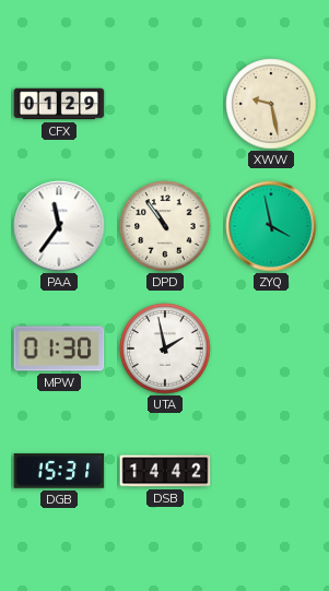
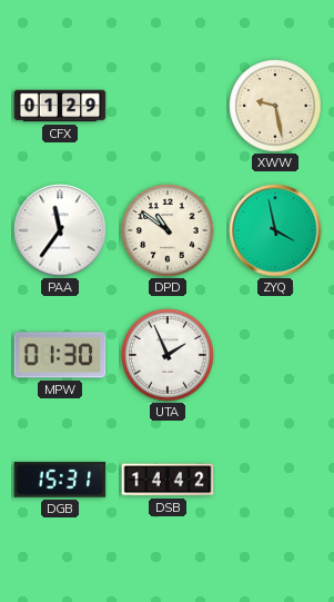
DPD: 10:54 -> 10:51 (168, 230)
UTA: 1:58 -> 1:56 (168, 355)
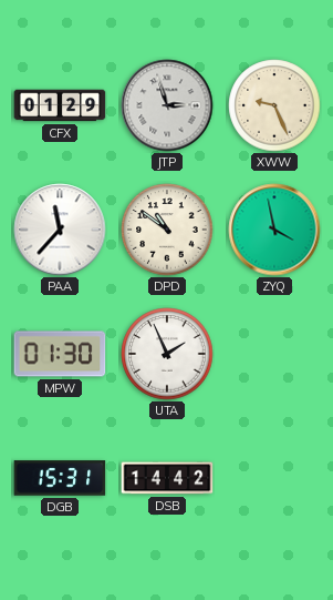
JTP: none -> 2:57 (167, 105)
XWW: 9:28 -> 9:26 (274, 105)
PAA: 11:36 -> 11:37 (60, 230)
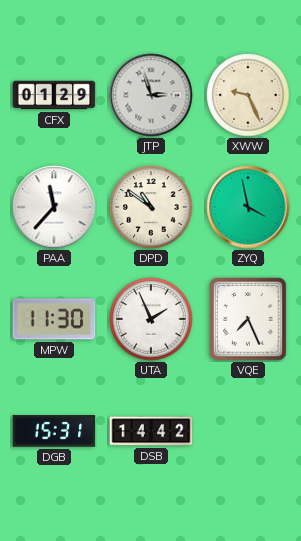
MPW: 01:30 -> 11:30 (54, 319)
VQE: none -> 7:26 (248, 319)
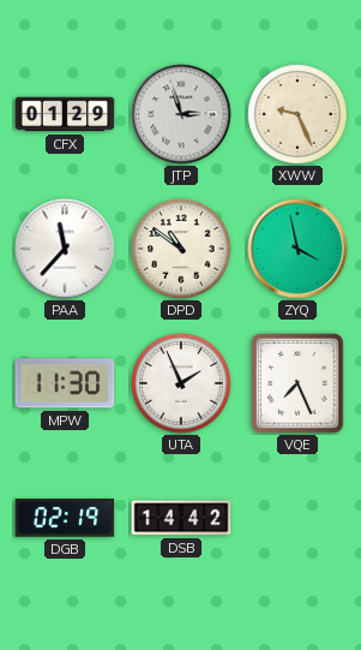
DGB: 15:31 -> 02:19 (65, 518)
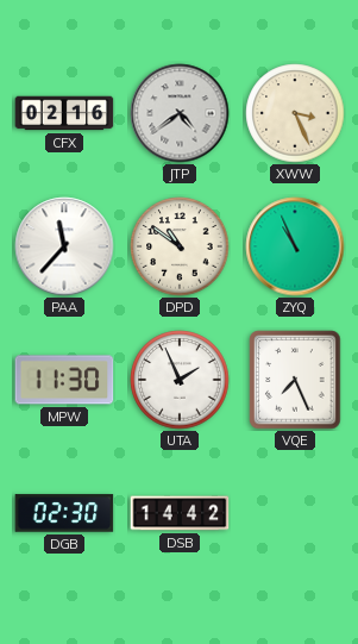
CFX: 01:29 -> 02:16 (64, 113)
JTP: 2:57 -> 4:39 (180, 113)
XWW: 9:26 -> 3:26 (295, 113)
ZYQ: 3:58 -> 10:56 (295, 246)
DGB: 02:19 -> 02:30 (64, 513)
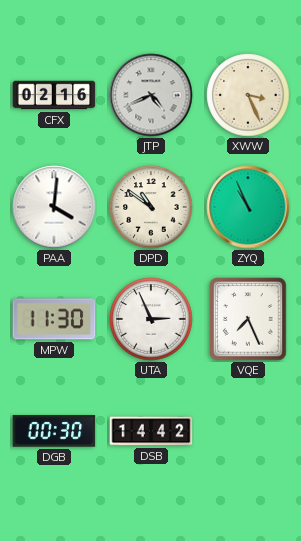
JTP: 4:39 -> 4:41 (151, 95)
PAA: 11:37 -> 4:01 (54, 207)
UTA: 1:56 -> 2:56 (151, 319)
DGB: 02:30 -> 00:30 (54, 431)
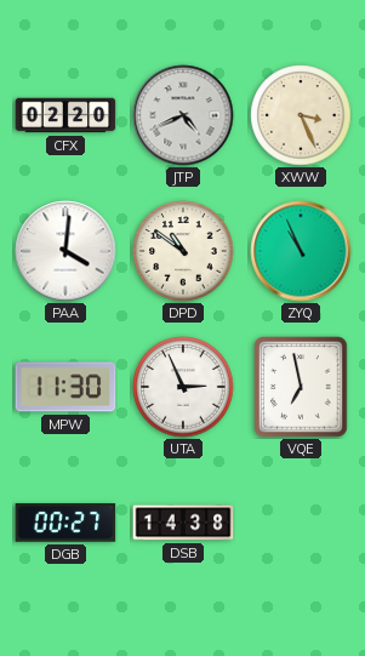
CFX: 02:16 -> 02:20 (65, 115)
VQE: 7:26 -> 6:58 (301, 387)
DGB: 00:30 -> 00:27 (65, 523)
DSB: 14:42 -> 14:38 (183, 523)
